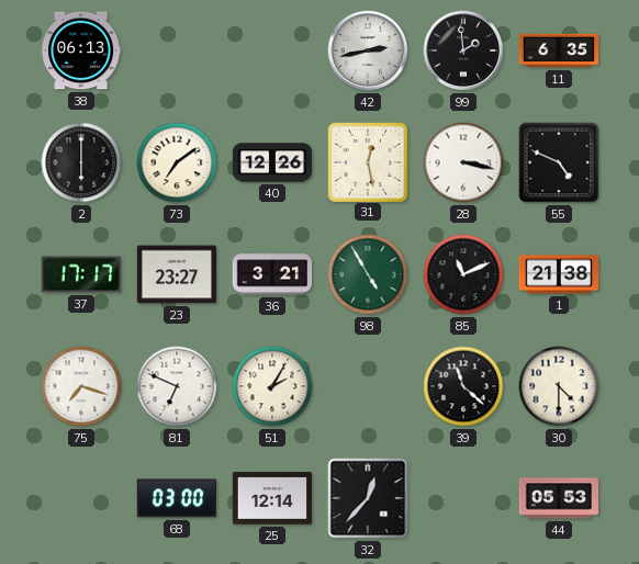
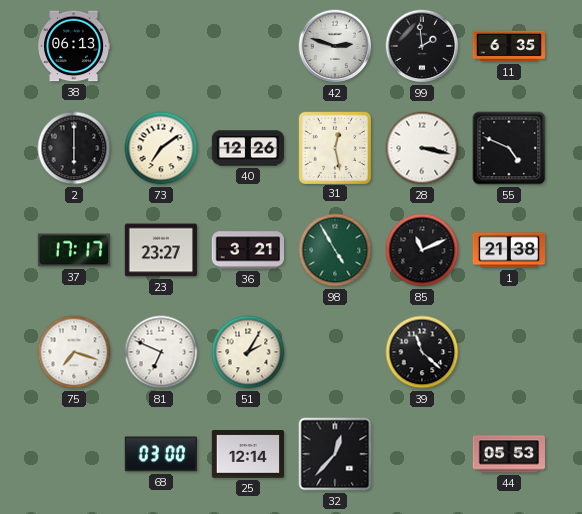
42: 2:43 -> 2:48 (335, 46)
30: 4:30 -> none (559, 386)
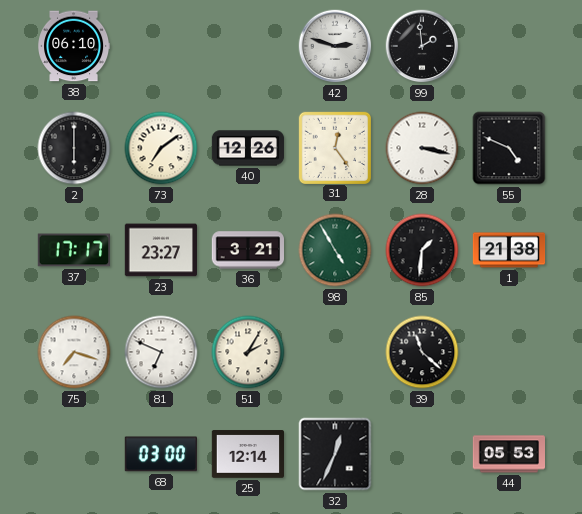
38: 06:13 -> 06:10 (73, 46)
11: 6:35 -> none (509, 46)
31: 12:28 -> 12:24 (334, 147)
85: 11:11 -> 1:31 (422, 250)
32: 12:37 -> 12:34 (335, 454)
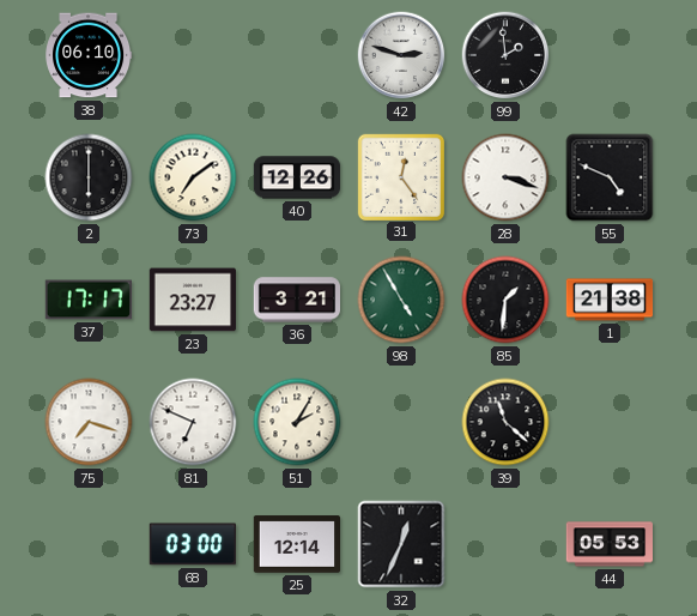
28: 3:17 -> 3:18 (505, 177)
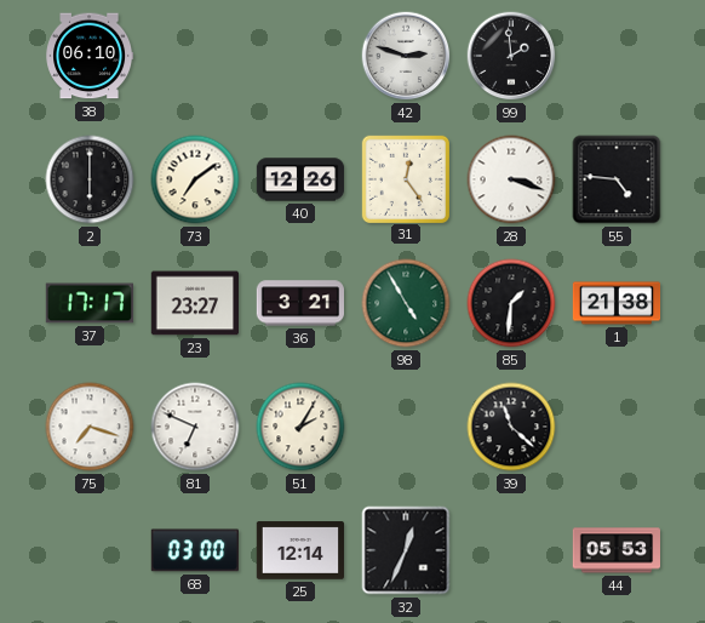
55: 4:49 -> 4:46 (617, 179)
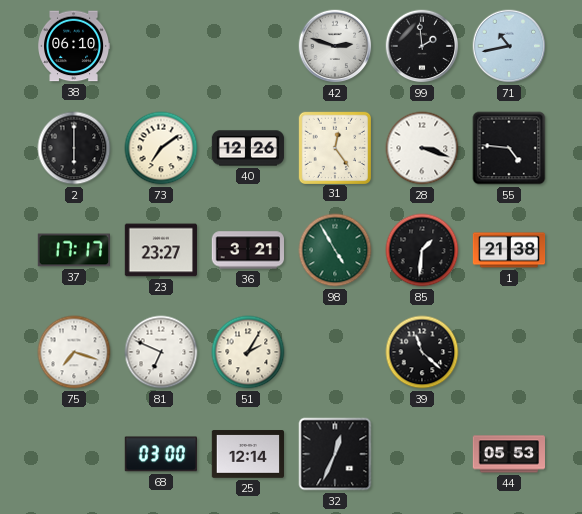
71: none -> 10:43 (509, 46)
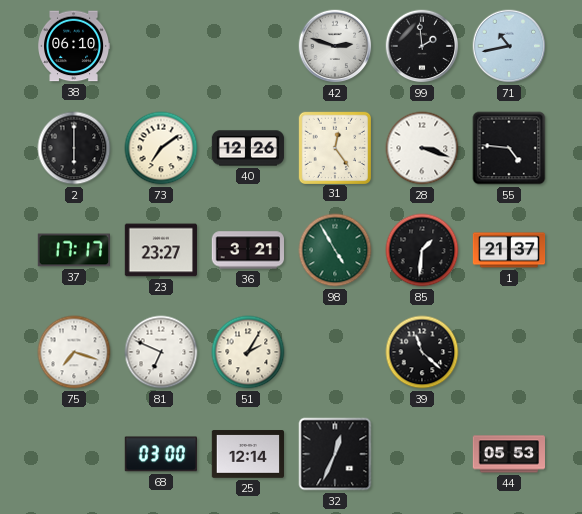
1: 21:38 -> 21:37 (509, 250)
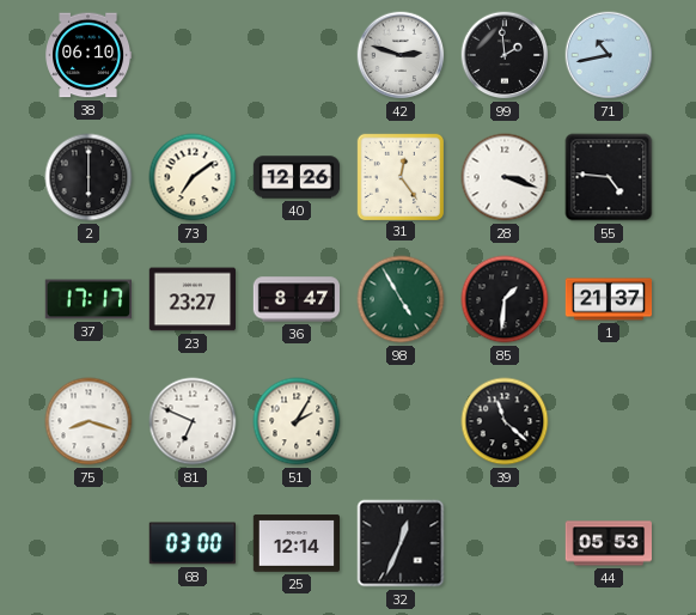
36: 3:21 -> 8:47 (295, 299)
75: 7:18 -> 8:18 (88, 421)
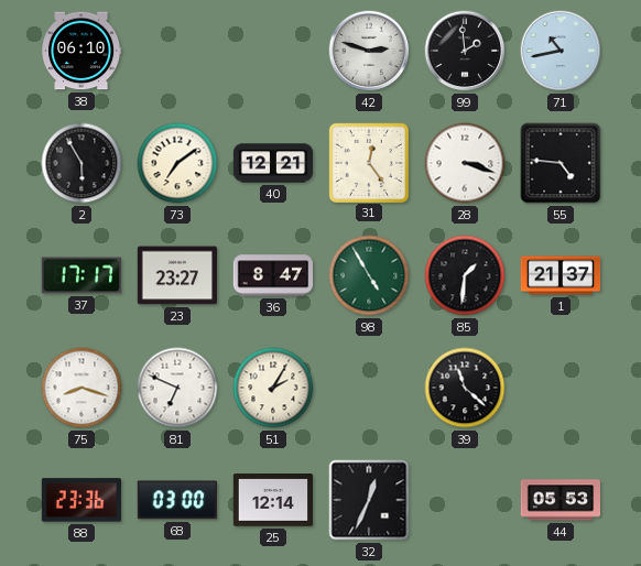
2: 6:00 -> 5:55 (82, 163)
40: 12:26 -> 12:21 (273, 163)
88: none -> 23:36 (80, 500)
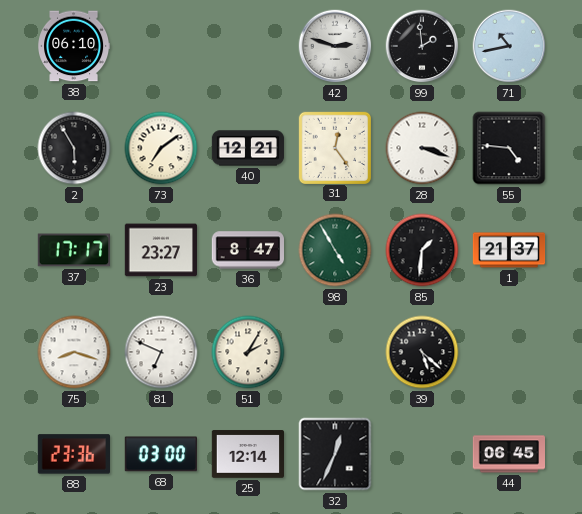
39: 11:22 -> 5:22 (422, 352)
44: 05:53 -> 06:45 (508, 454)
